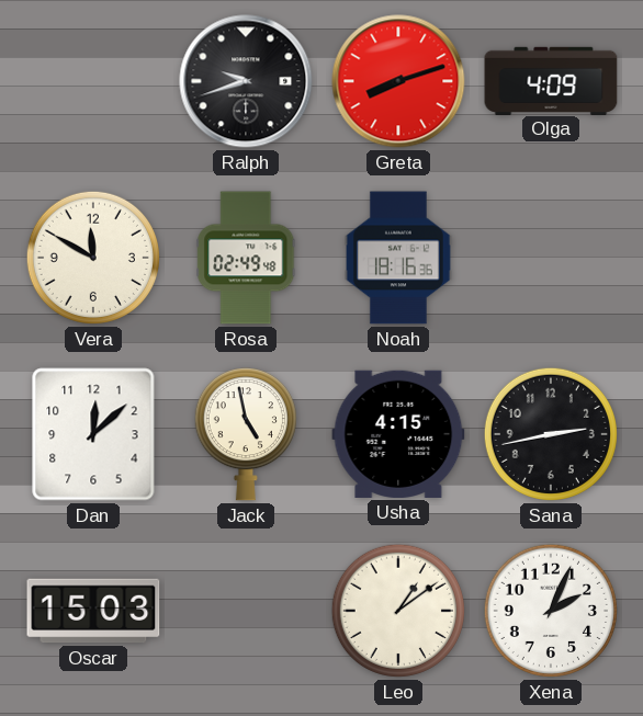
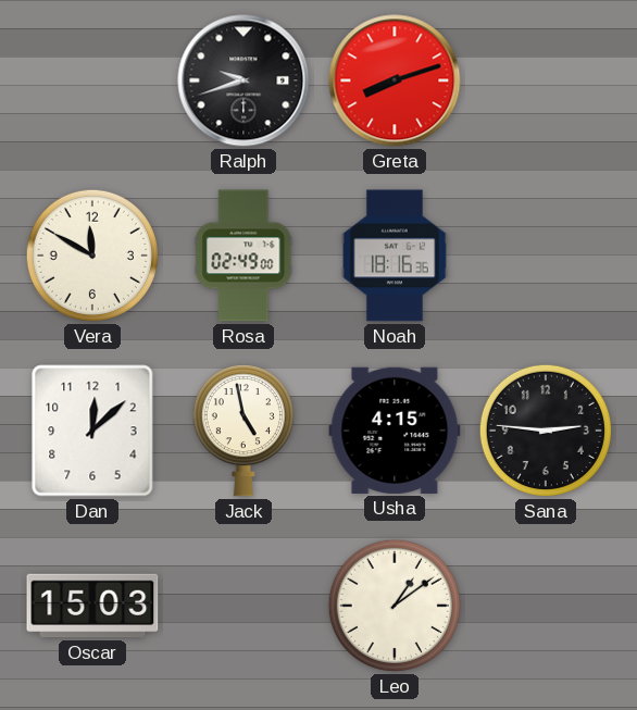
Olga: 4:09 -> none (551, 80)
Rosa: 02:49:48 -> 02:49:00 (243, 256)
Sana: 2:43 -> 2:46 (546, 431)
Xena: 2:04 -> none (551, 611)
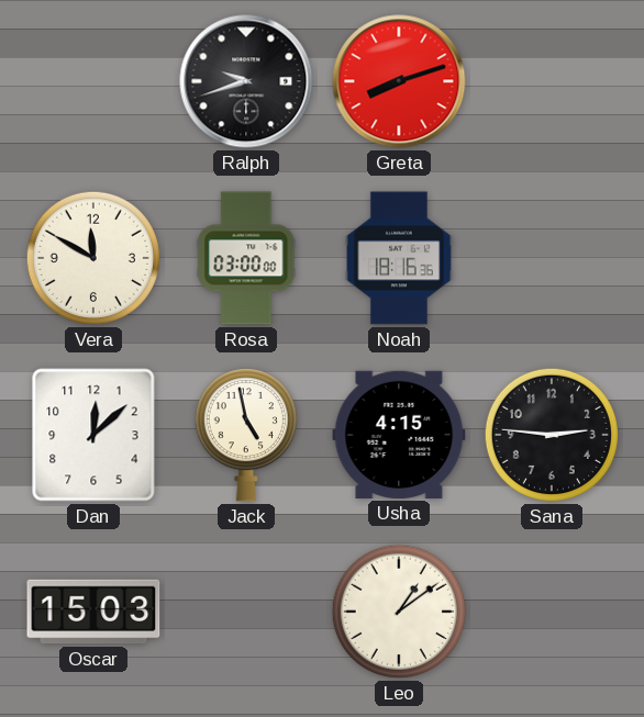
Rosa: 02:49 -> 03:00 (246, 258)
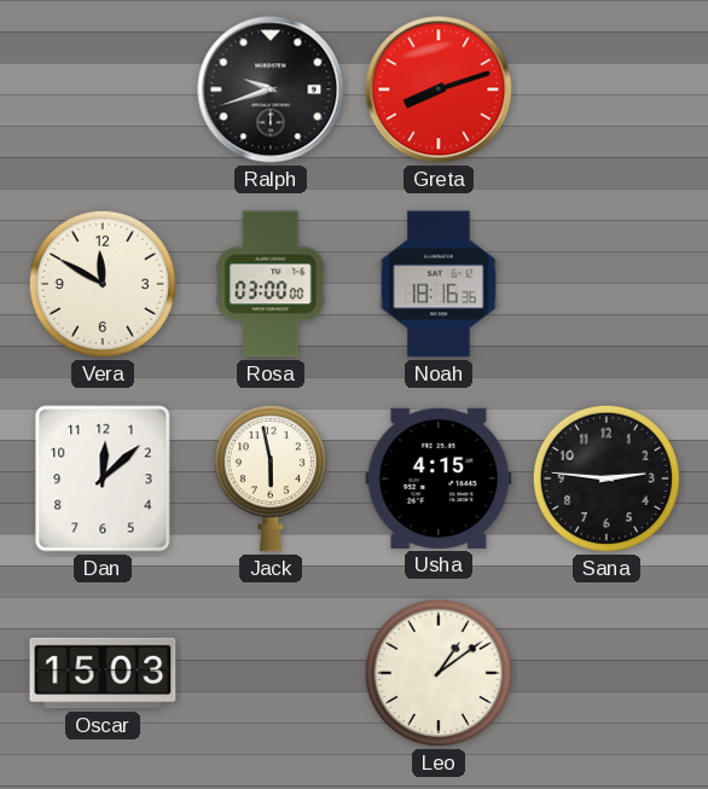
Jack: 4:58 -> 5:58 (271, 478)
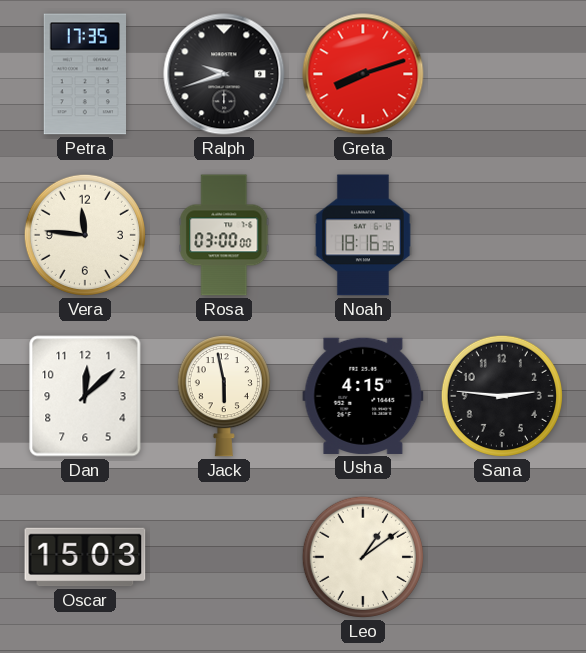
Petra: none -> 17:35 (84, 74)
Vera: 11:50 -> 11:46 (85, 235)
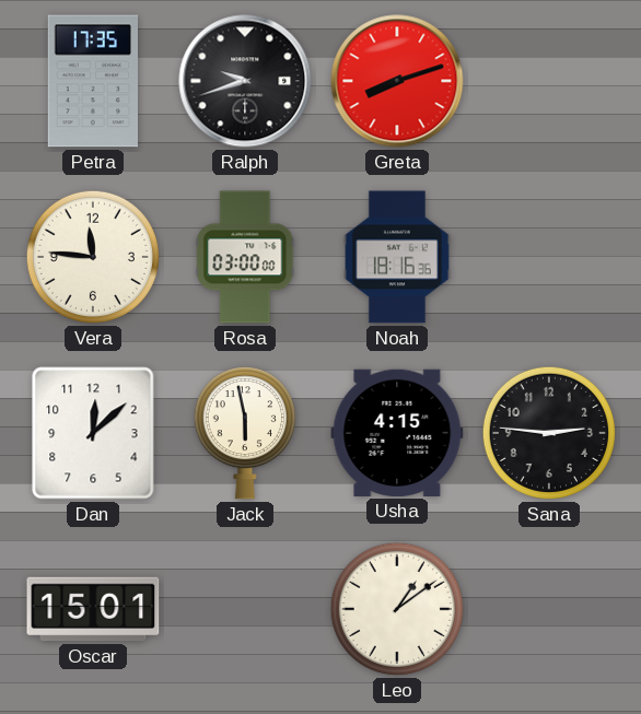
Oscar: 15:03 -> 15:01 (93, 609)
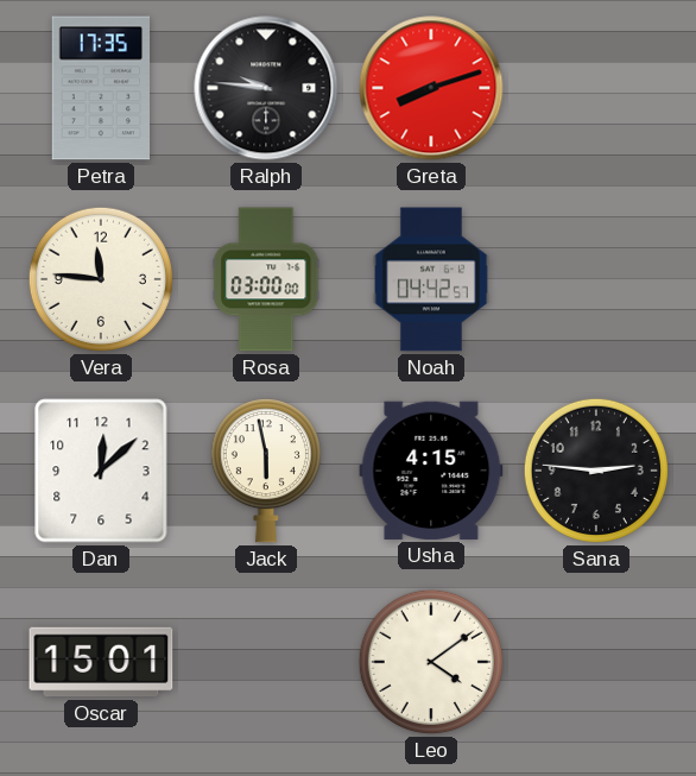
Ralph: 9:42 -> 9:46 (266, 88)
Noah: 18:16 -> 04:42 (431, 279)
Leo: 1:09 -> 4:09 (431, 662)
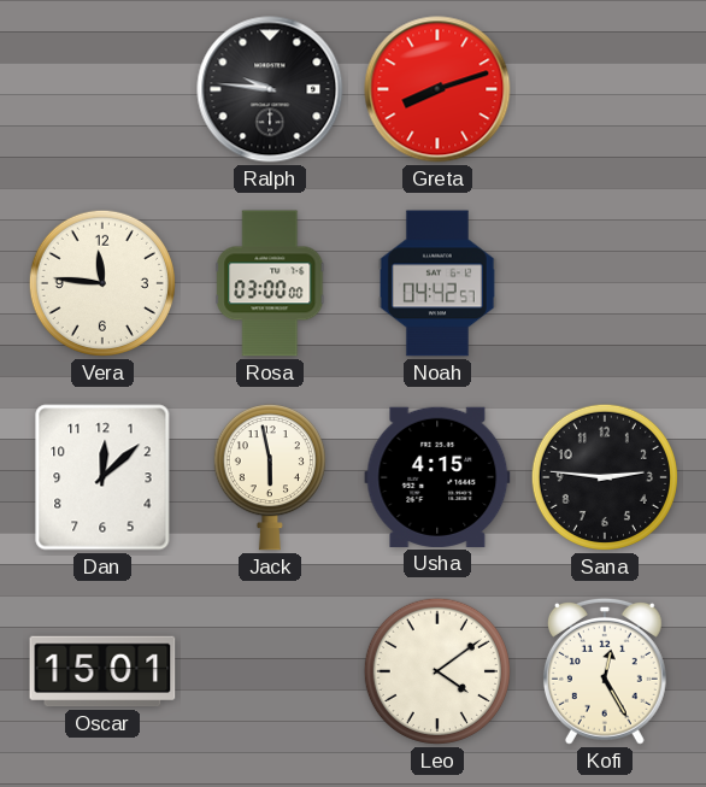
Petra: 17:35 -> none (100, 88)
Kofi: none -> 12:25 (605, 671)
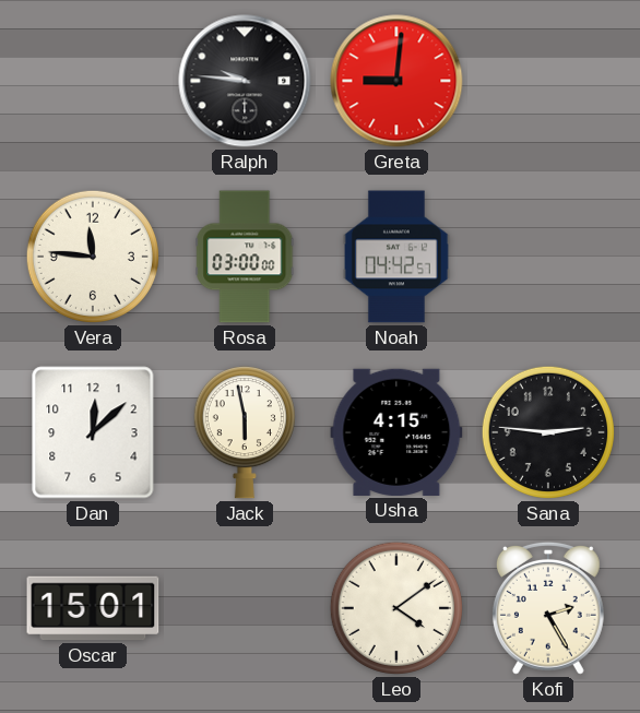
Greta: 8:12 -> 9:01 (396, 81)
Kofi: 12:25 -> 2:25 (548, 608)
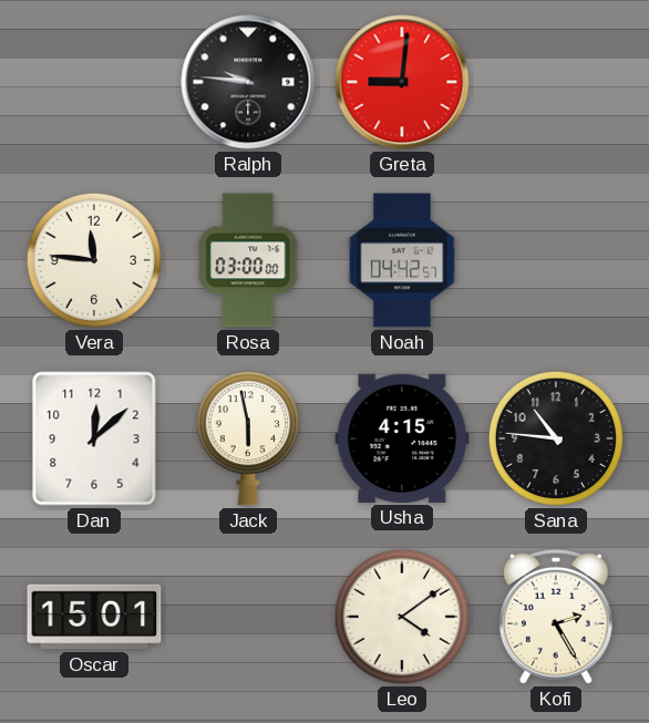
Sana: 2:46 -> 10:46 (556, 438)
